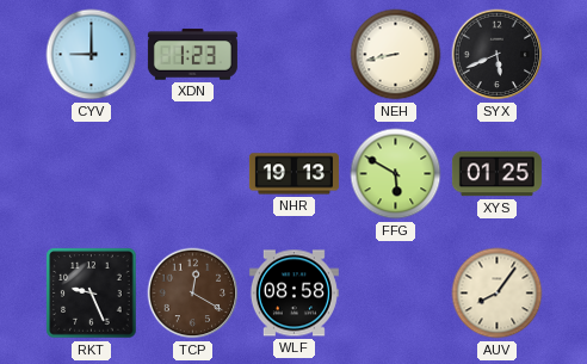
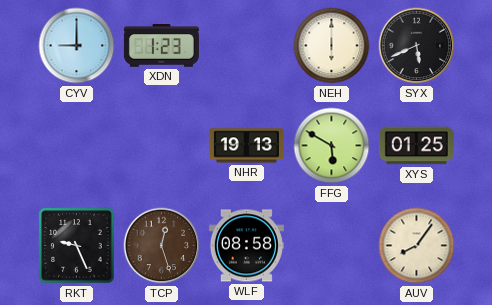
NEH: 8:43 -> 6:00 (332, 46)
TCP: 12:20 -> 12:27 (162, 246)
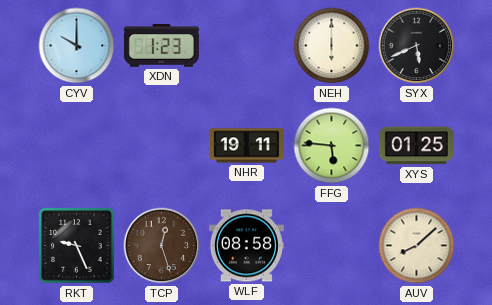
CYV: 9:00 -> 10:00 (77, 46)
NHR: 19:13 -> 19:11 (246, 146)
FFG: 5:50 -> 5:46 (332, 146)
AUV: 8:06 -> 8:08 (417, 246)
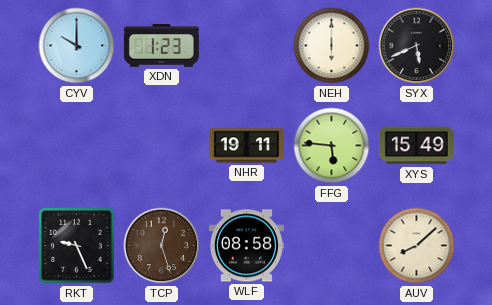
XYS: 01:25 -> 15:49 (416, 146)
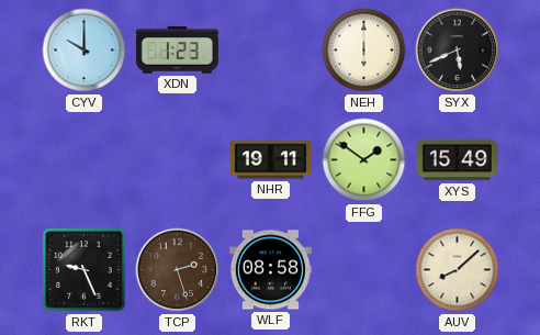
FFG: 5:46 -> 1:51 (364, 160)
TCP: 12:27 -> 2:27 (178, 270)
